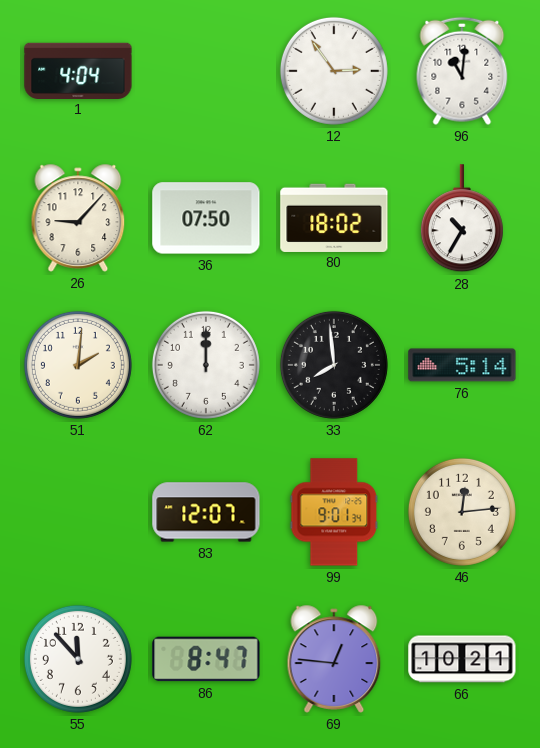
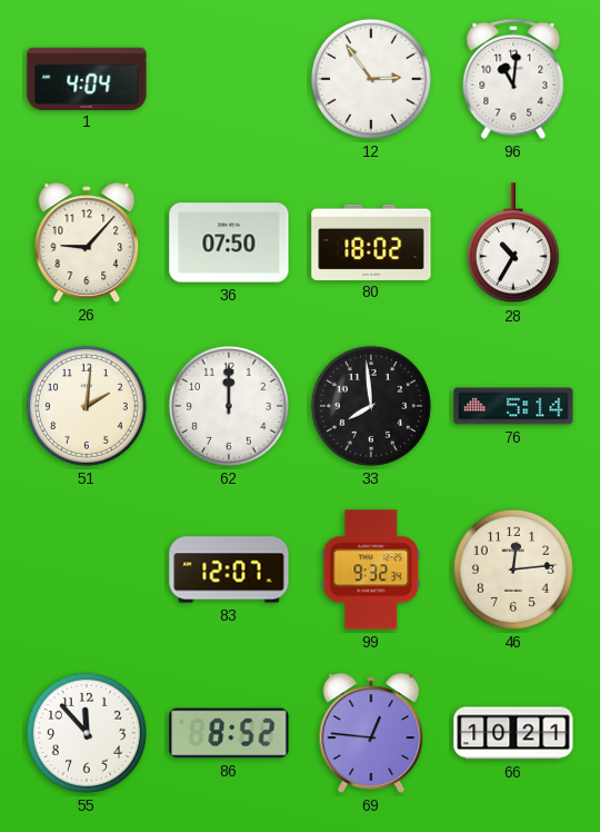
99: 9:01 -> 9:32 (371, 569)
86: 8:47 -> 8:52 (229, 733)
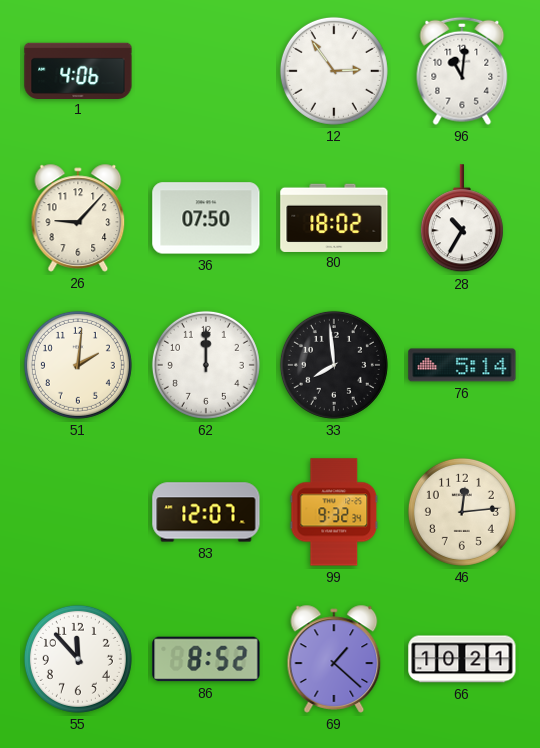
1: 4:04 -> 4:06 (78, 70)
69: 12:46 -> 1:22 (334, 659)
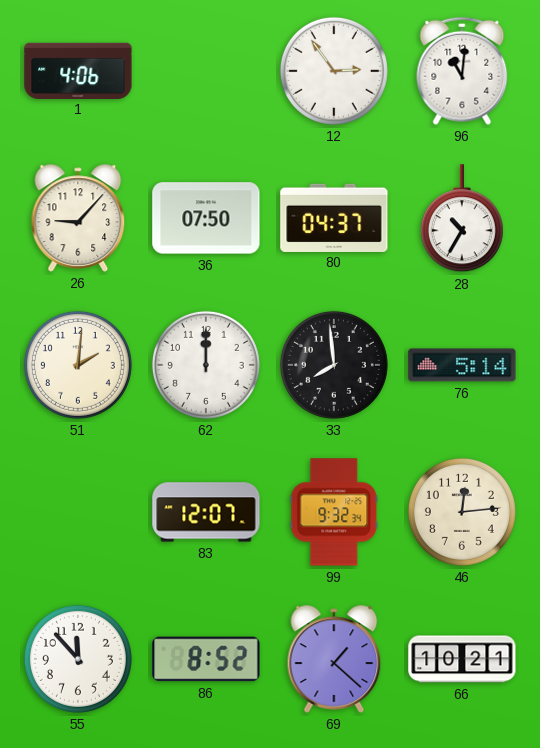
80: 18:02 -> 04:37 (334, 217)
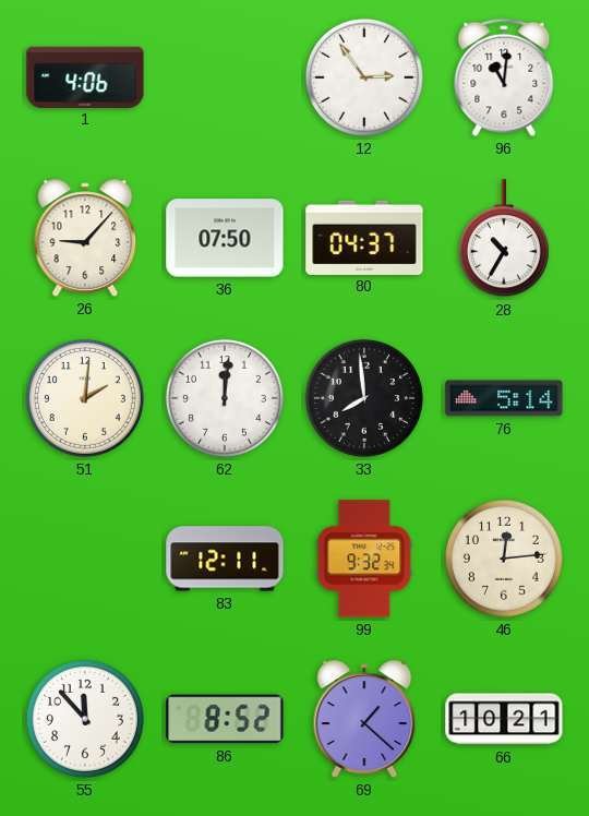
62: 12:00 -> 12:01 (225, 398)
83: 12:07 -> 12:11 (225, 559)
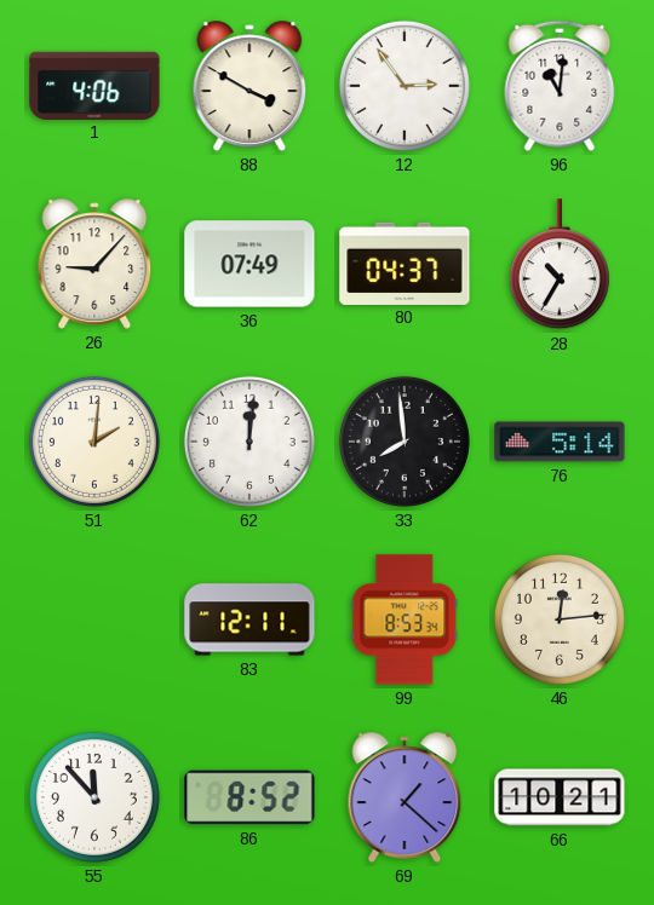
88: none -> 3:50 (249, 86)
36: 07:50 -> 07:49 (249, 264)
99: 9:32 -> 8:53 (405, 619)
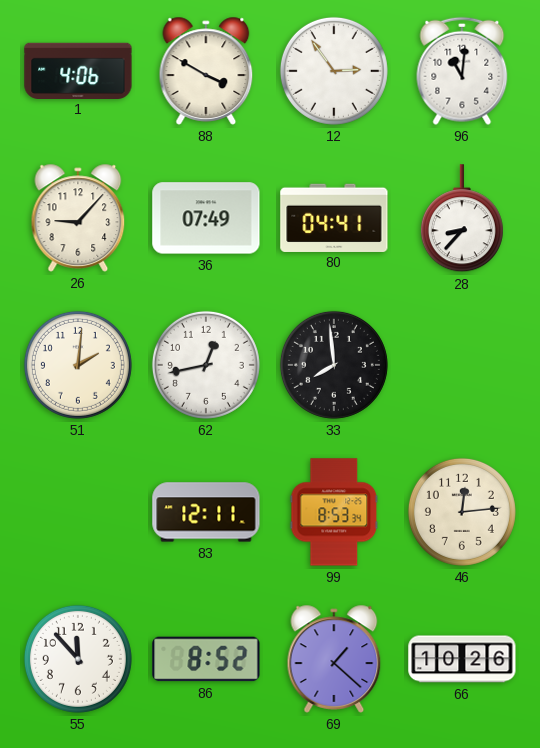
80: 04:37 -> 04:41 (334, 217)
28: 10:35 -> 8:37 (462, 219)
62: 12:01 -> 12:43 (206, 365)
76: 5:14 -> none (560, 442)
66: 10:21 -> 10:26 (462, 659)
